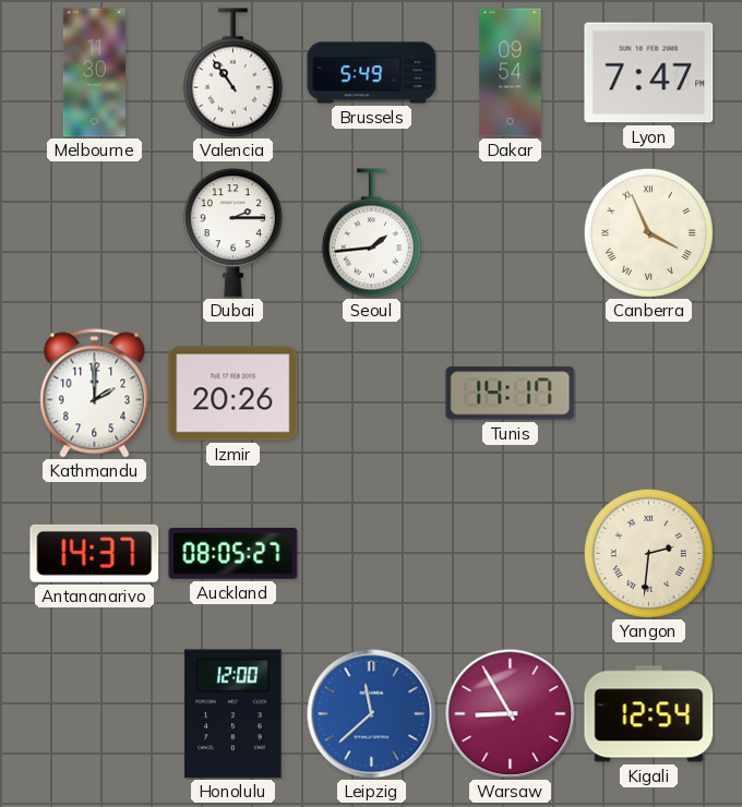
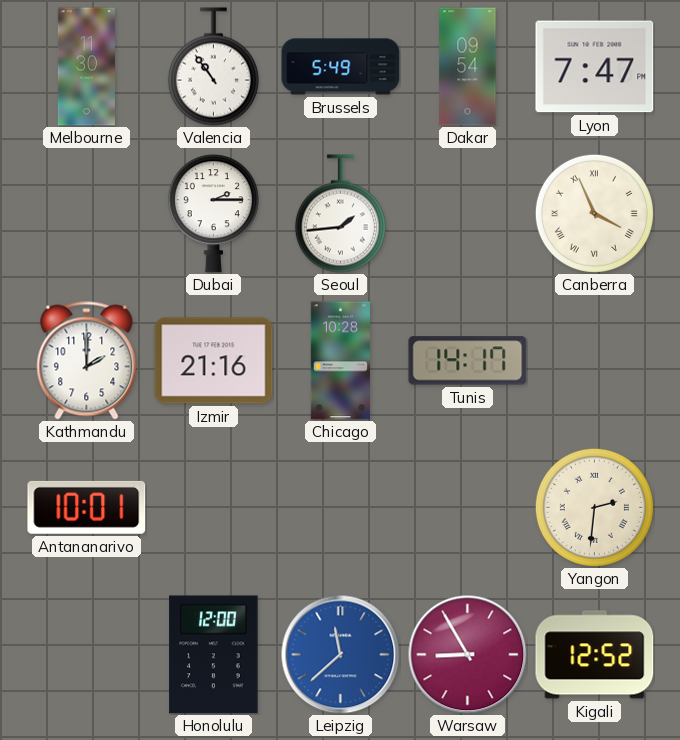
Izmir: 20:26 -> 21:16 (214, 361)
Chicago: none -> 10:28 (340, 361)
Antananarivo: 14:37 -> 10:01 (87, 507)
Auckland: 08:05 -> none (234, 554)
Kigali: 12:54 -> 12:52 (595, 655)
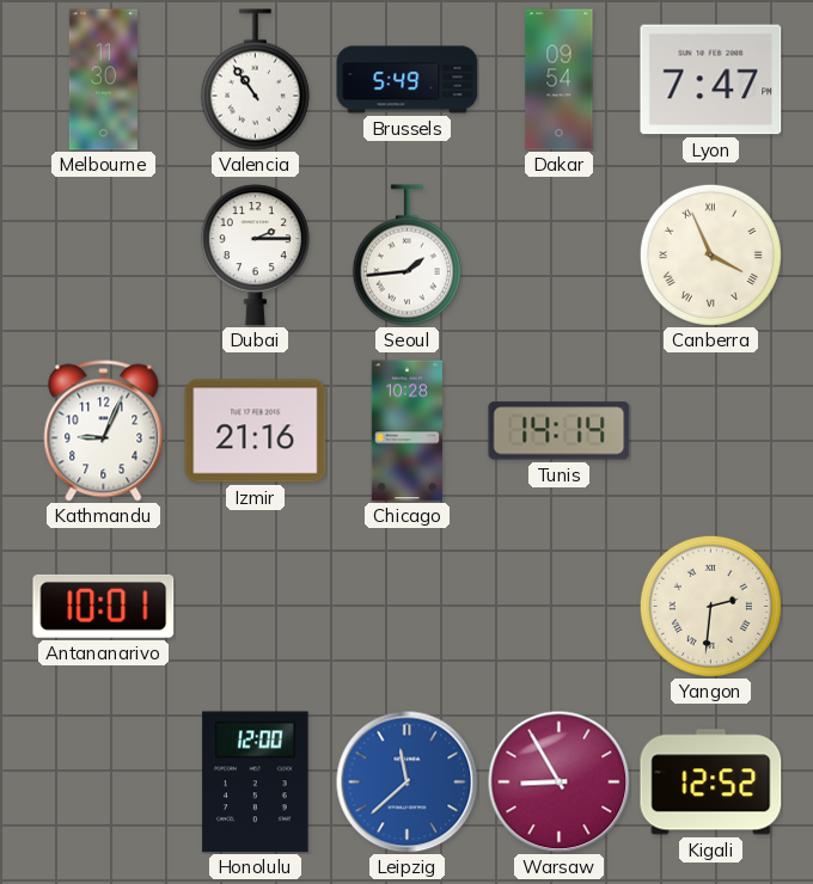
Kathmandu: 2:00 -> 9:04 (104, 431)
Tunis: 14:17 -> 14:14 (560, 431)
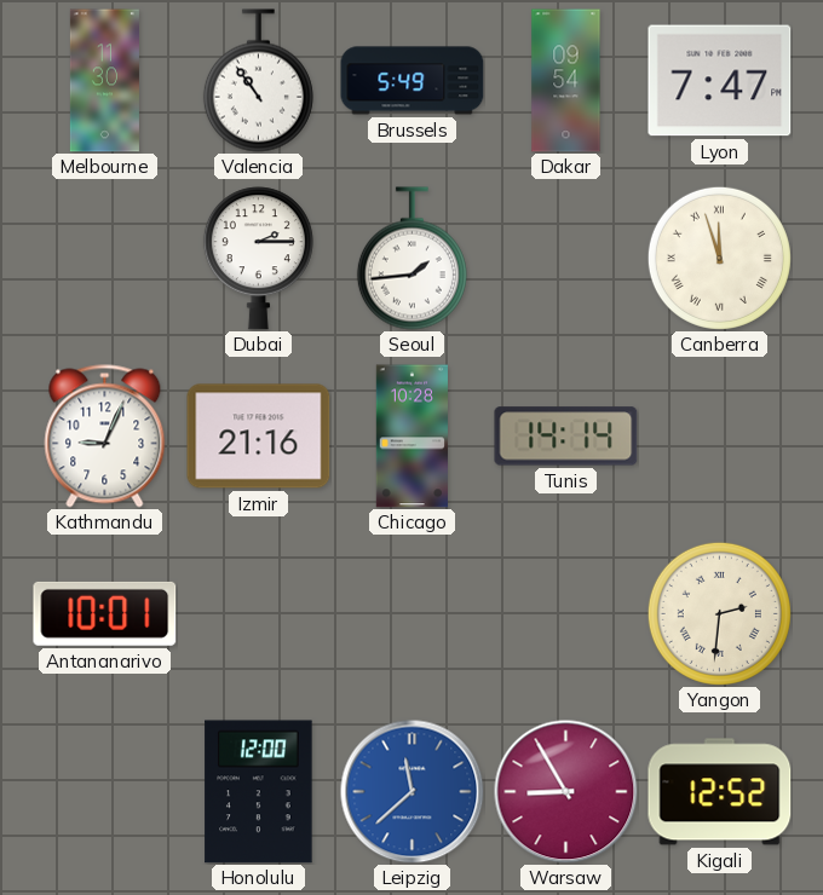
Canberra: 3:56 -> 11:57 (719, 258)
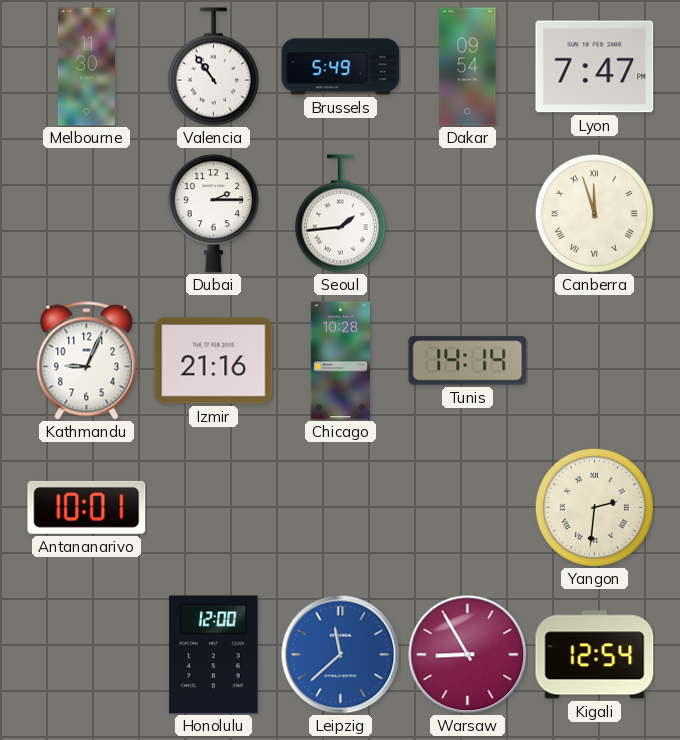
Kigali: 12:52 -> 12:54 (595, 655)
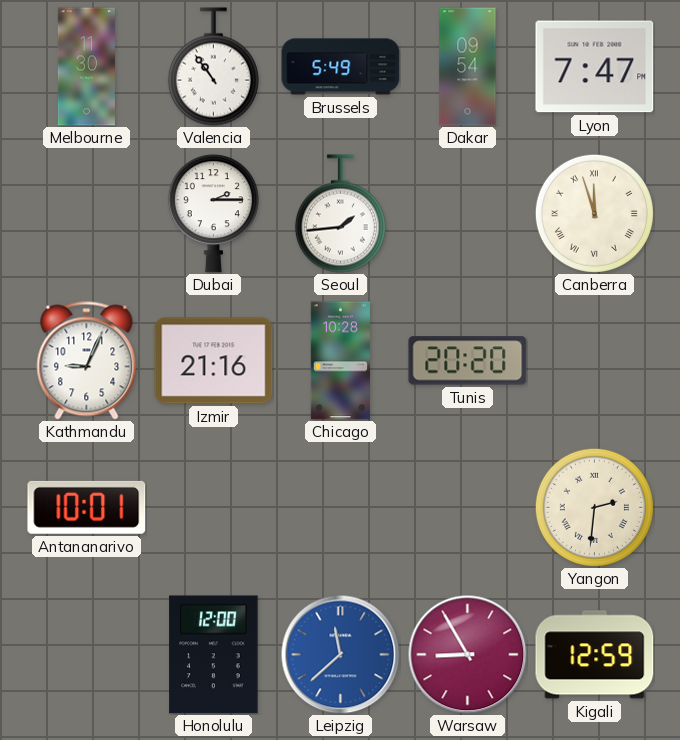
Tunis: 14:14 -> 20:20 (468, 361)
Kigali: 12:54 -> 12:59 (595, 655)
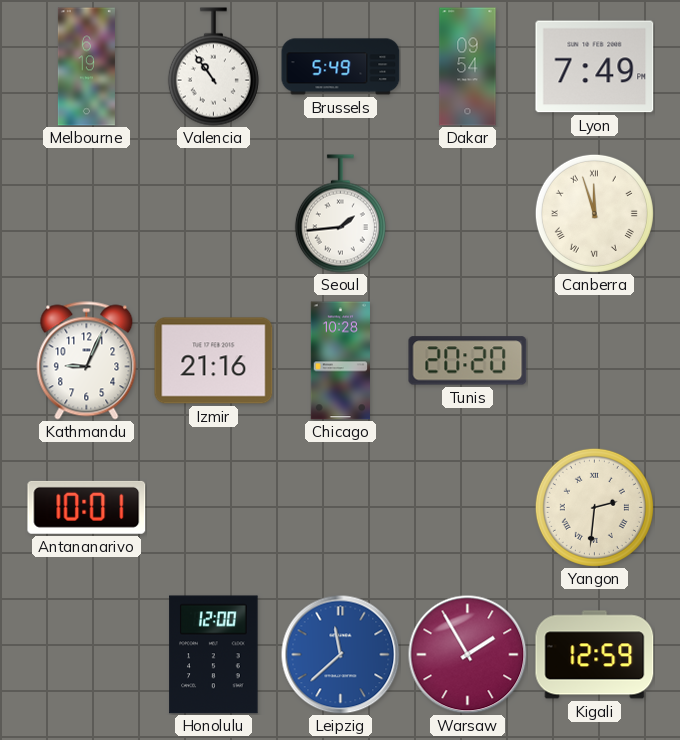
Melbourne: 11:30 -> 6:19 (86, 67)
Lyon: 7:47 -> 7:49 (595, 67)
Dubai: 2:15 -> none (213, 214)
Warsaw: 8:55 -> 1:55 (468, 655)
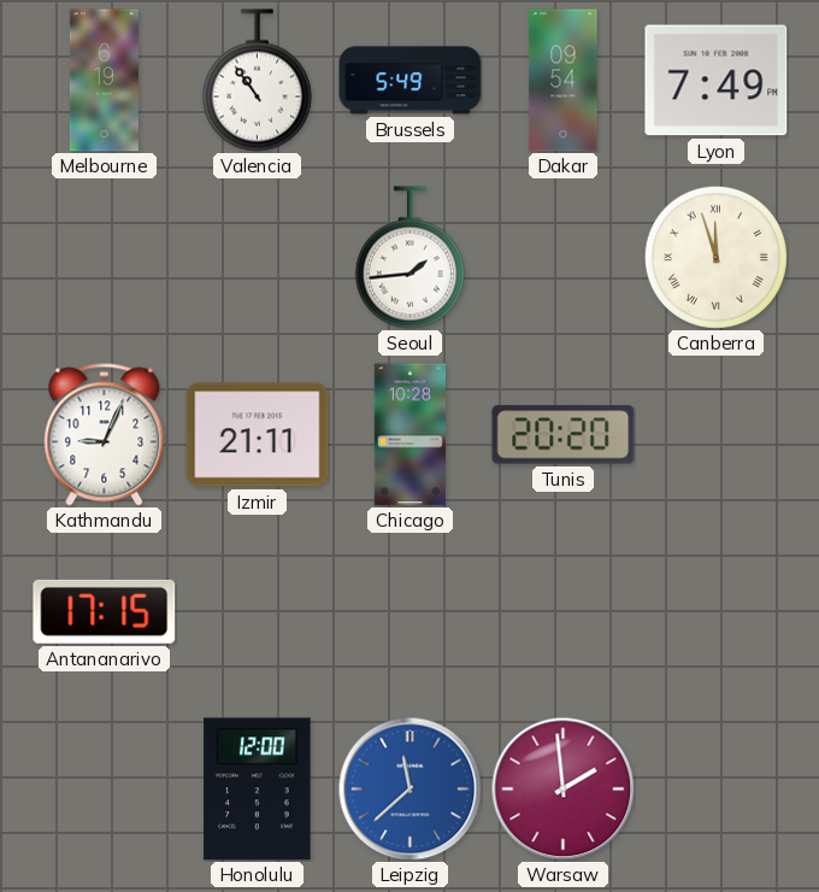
Izmir: 21:16 -> 21:11 (258, 435)
Antananarivo: 10:01 -> 17:15 (105, 611)
Yangon: 2:31 -> none (594, 507)
Warsaw: 1:55 -> 1:59 (564, 790)
Kigali: 12:59 -> none (595, 655)
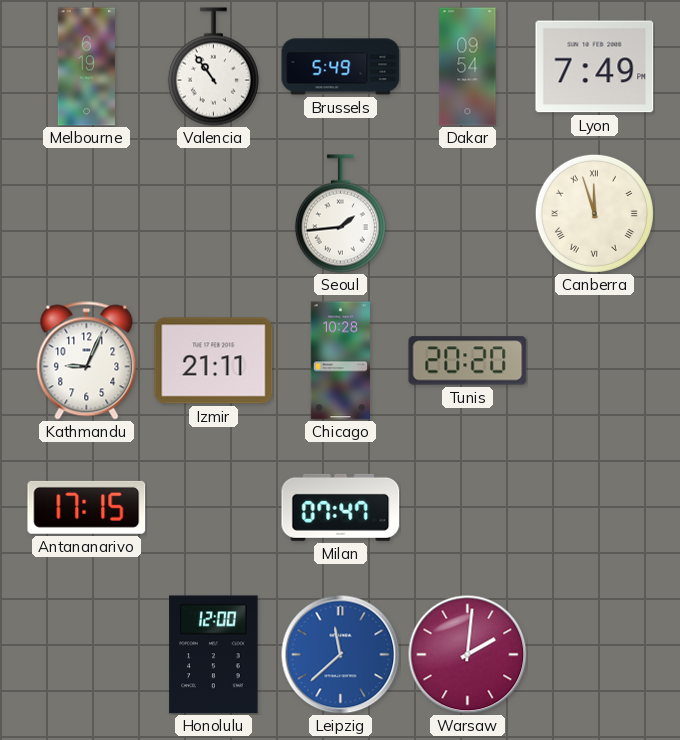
Milan: none -> 07:47 (341, 507)
Warsaw: 1:59 -> 2:01 (468, 655)
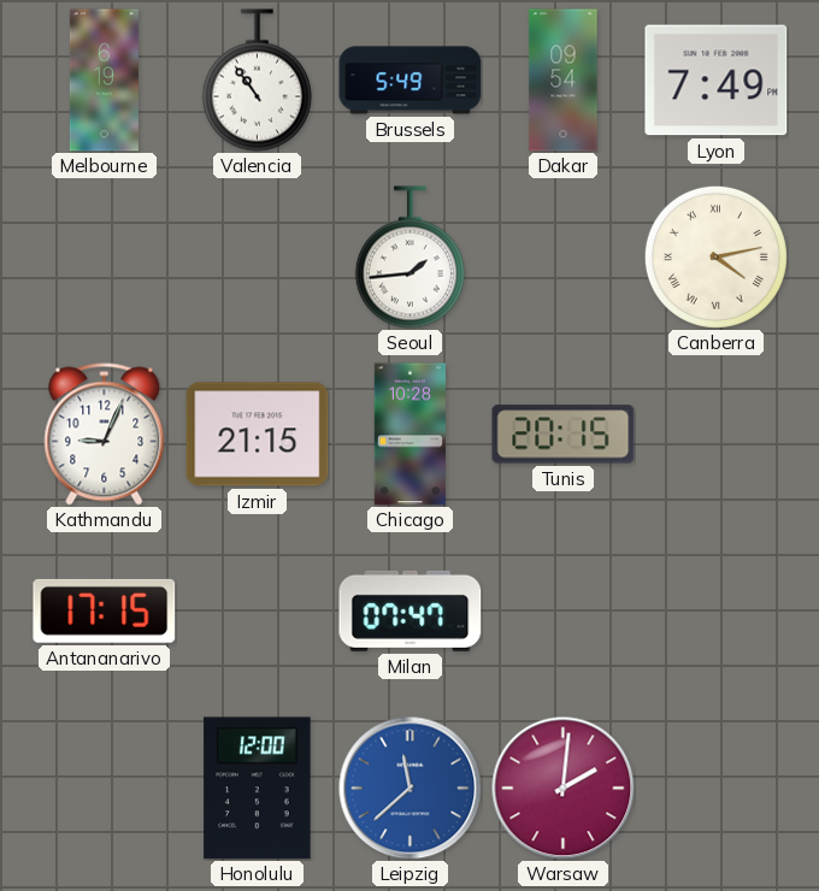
Canberra: 11:57 -> 4:13 (715, 256)
Izmir: 21:11 -> 21:15 (258, 435)
Tunis: 20:20 -> 20:15 (564, 435)
